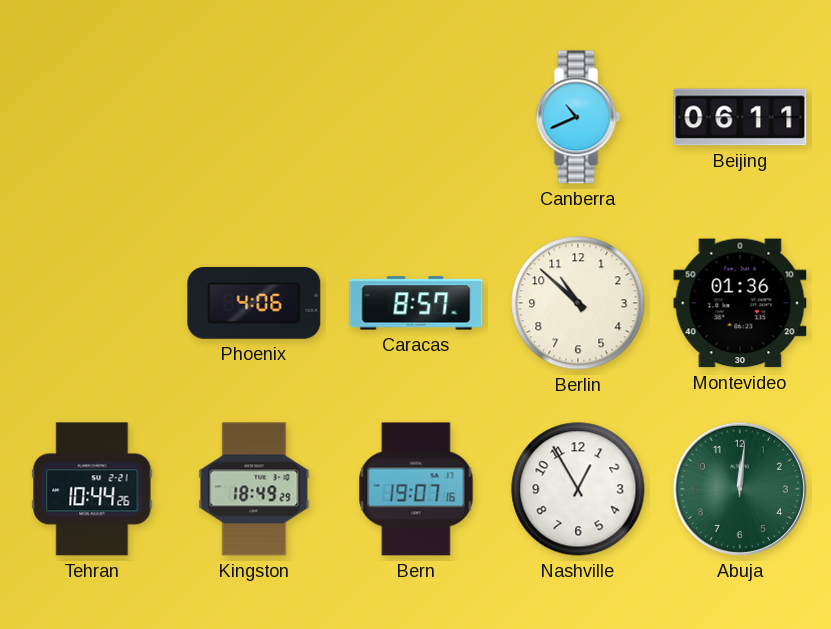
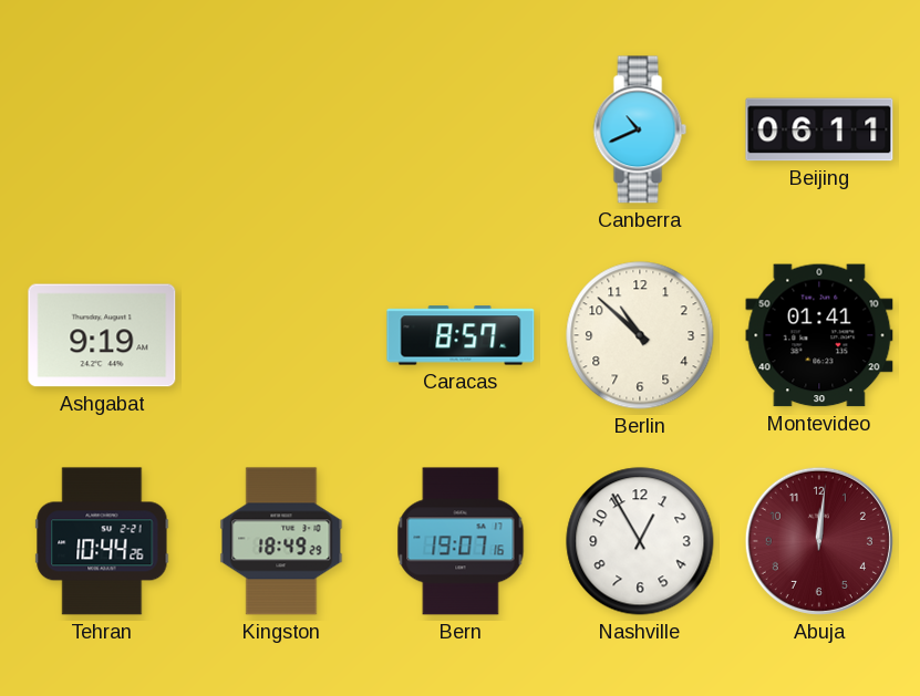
Ashgabat: none -> 9:19 (102, 335)
Phoenix: 4:06 -> none (254, 303)
Montevideo: 01:36 -> 01:41 (819, 335)
Abuja dial: green -> burgundy (819, 541)
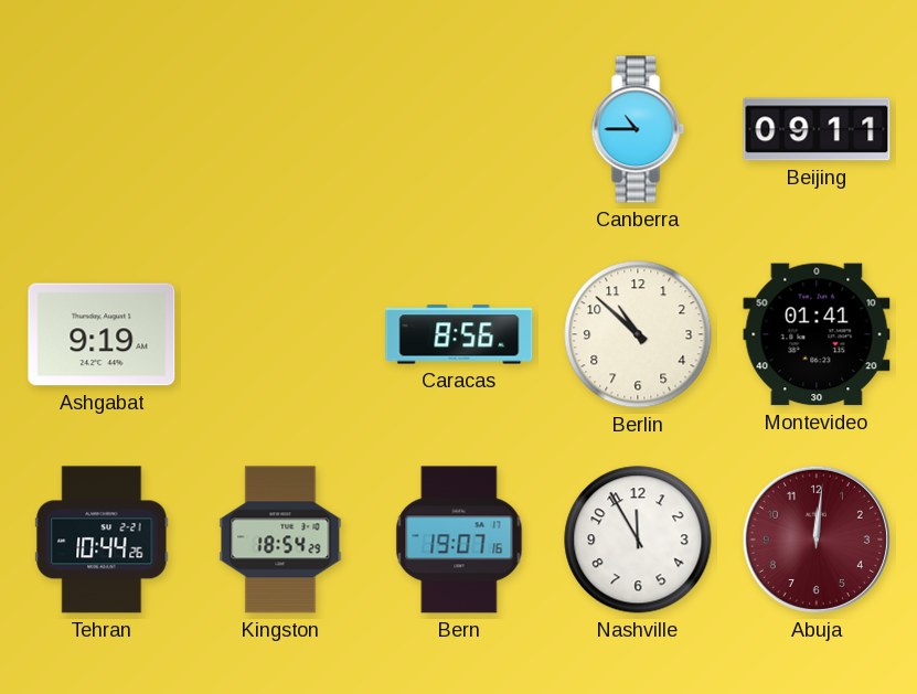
Canberra: 10:41 -> 10:45 (638, 129)
Beijing: 06:11 -> 09:11 (817, 129)
Caracas: 8:57 -> 8:56 (459, 334)
Kingston: 18:49 -> 18:54 (280, 540)
Nashville: 12:55 -> 11:55 (638, 540)
